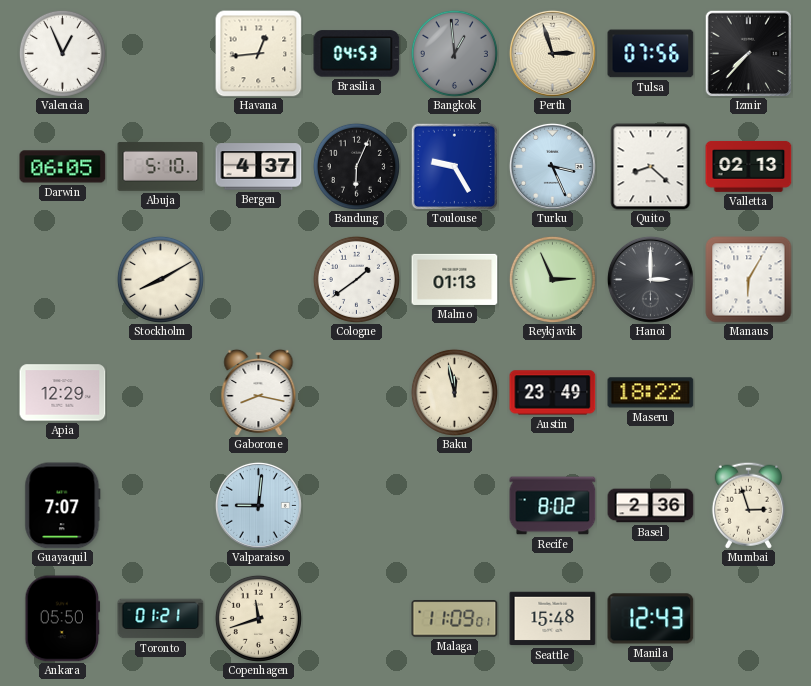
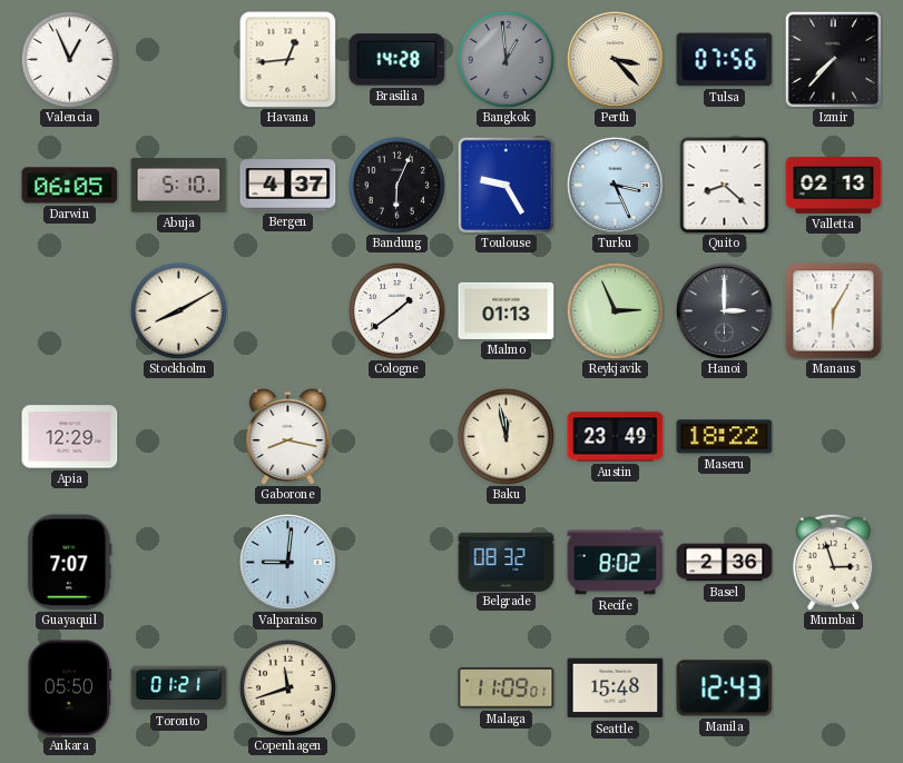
Brasilia: 04:53 -> 14:28 (397, 60)
Perth: 2:57 -> 3:23 (615, 59)
Belgrade: none -> 08:32 (507, 562)
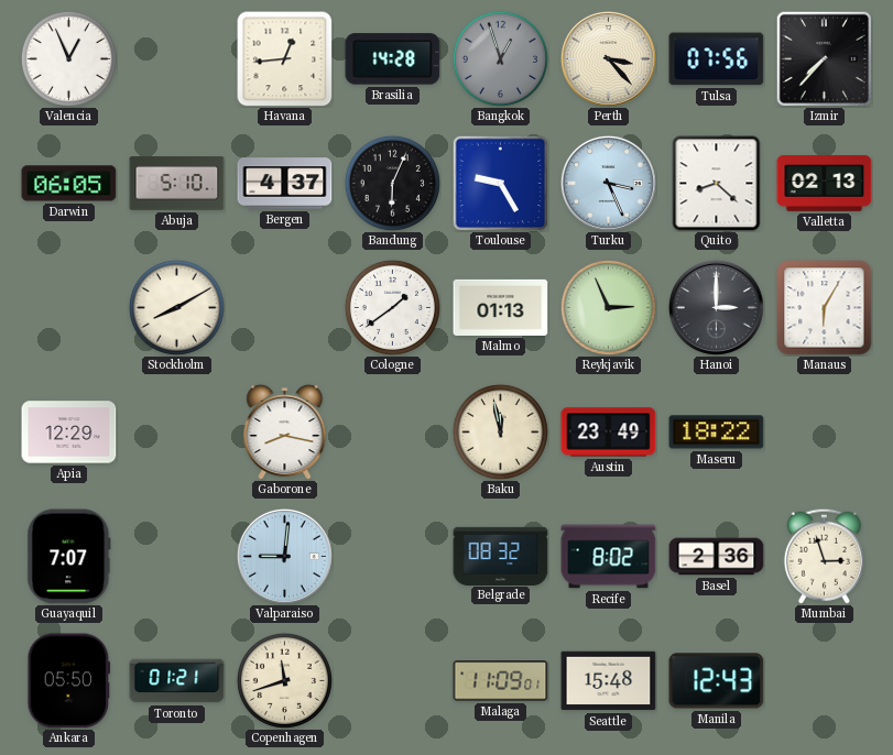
Bangkok: 12:59 -> 12:57 (500, 58)
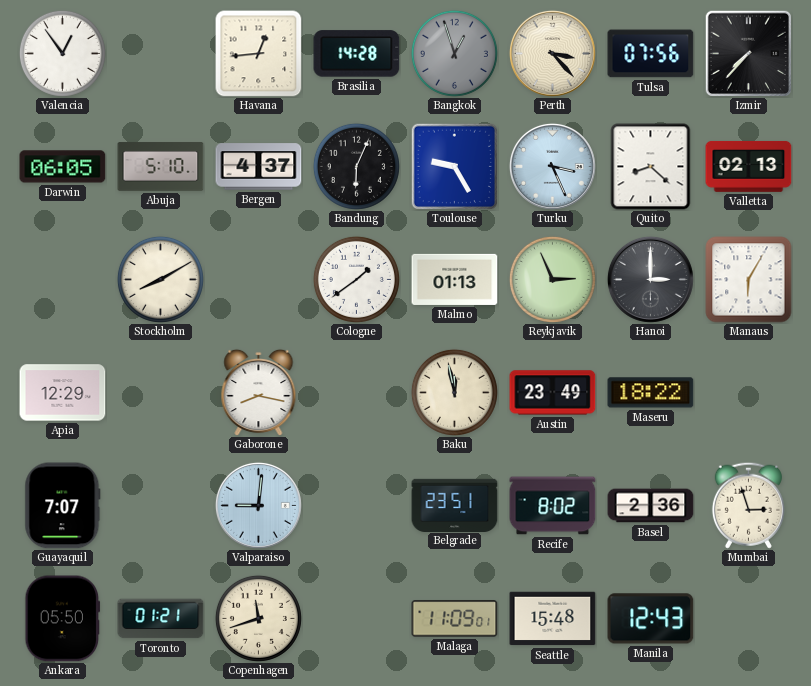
Valencia: 12:56 -> 12:54 (62, 53)
Belgrade: 08:32 -> 23:51 (455, 505)
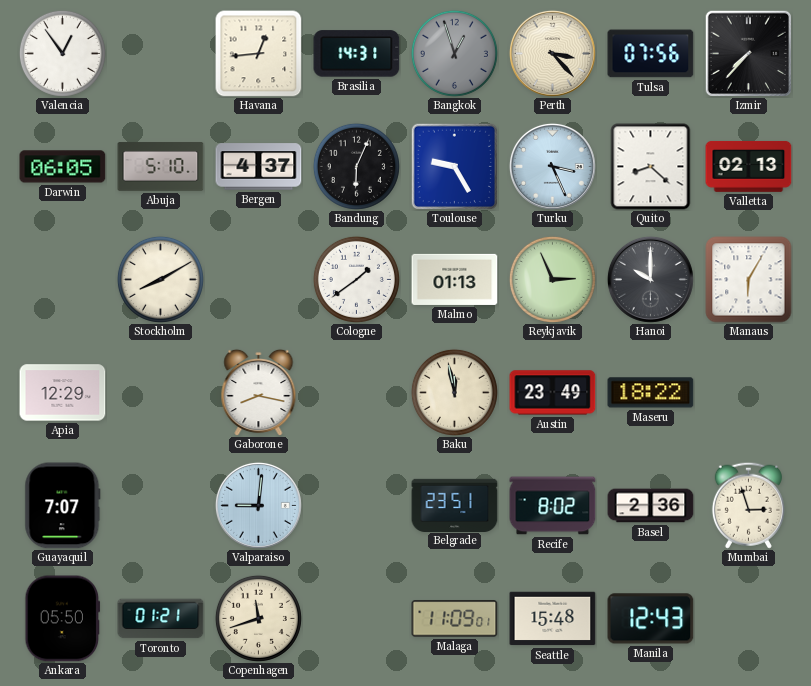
Brasilia: 14:28 -> 14:31 (357, 54)
Hanoi: 3:00 -> 10:00 (650, 279)
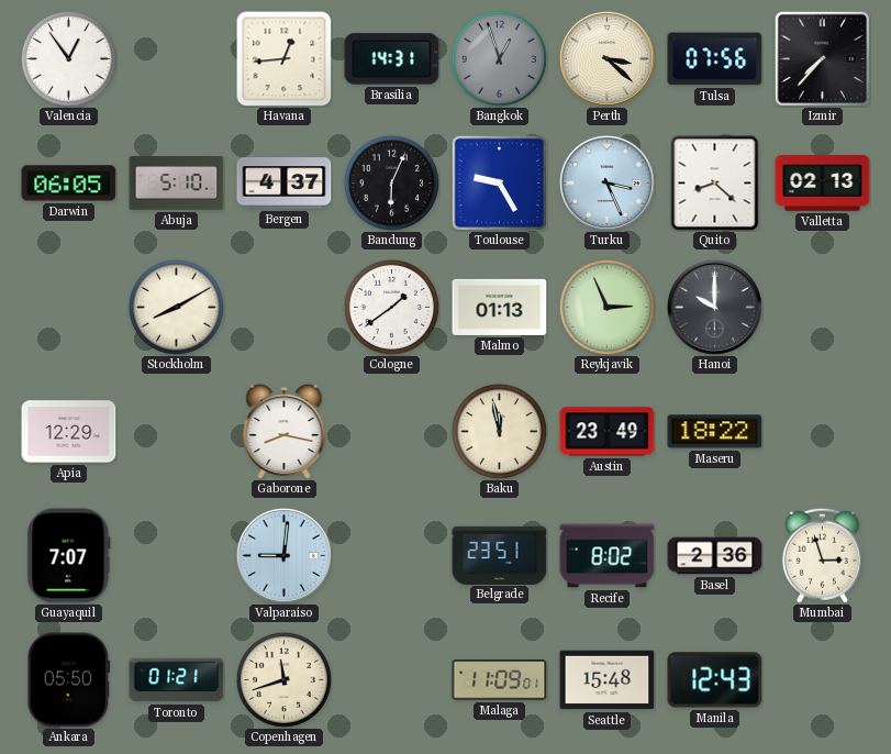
Perth: 3:23 -> 3:22 (606, 58)
Manaus: 6:05 -> none (749, 280)
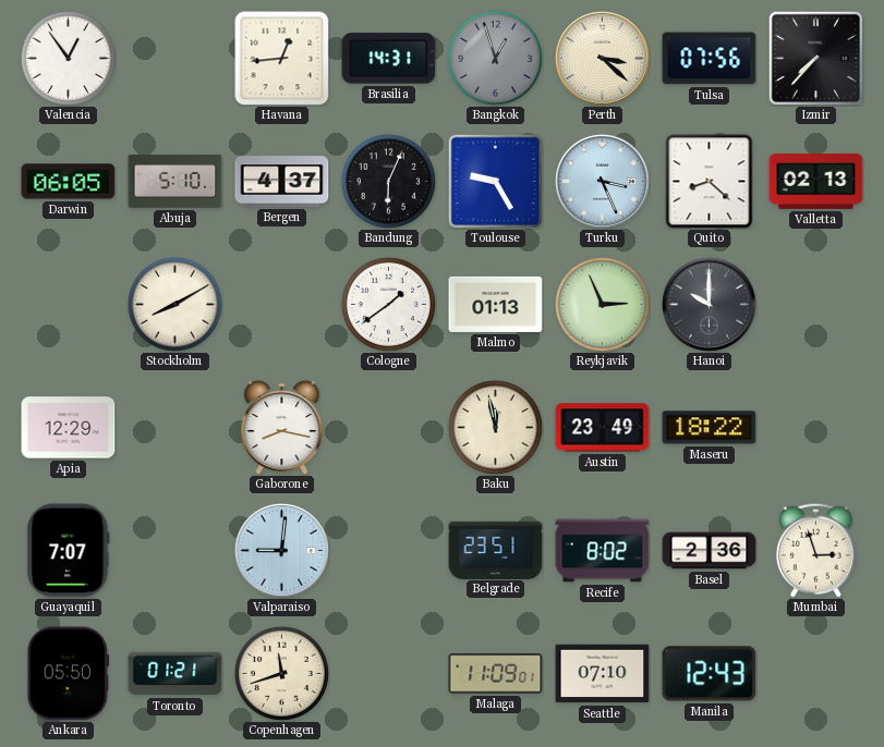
Seattle: 15:48 -> 07:10 (603, 674)
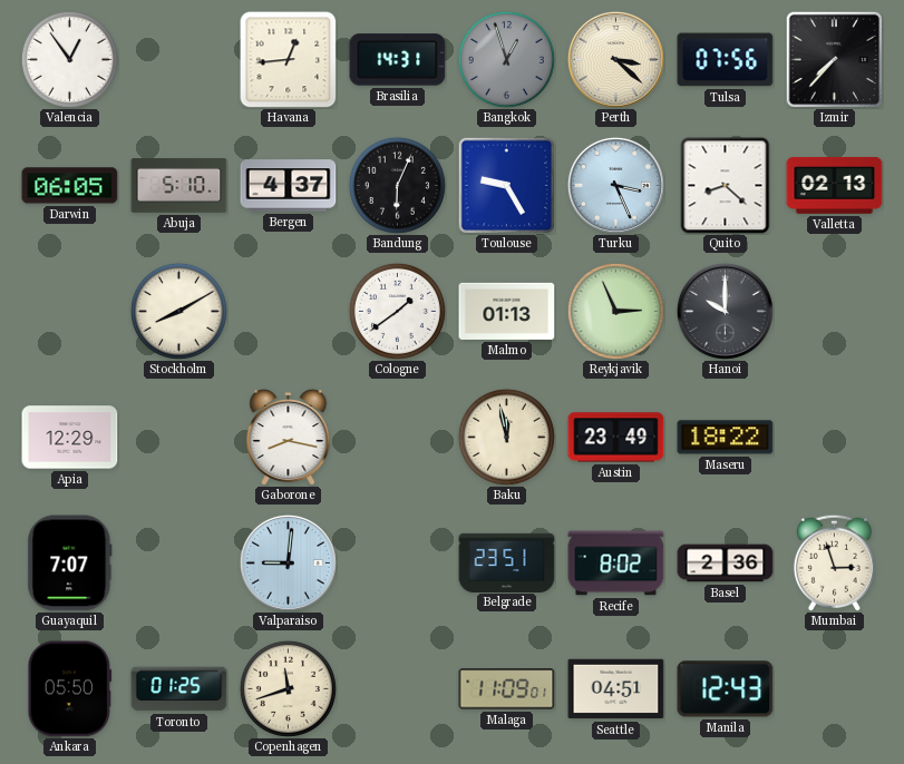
Toronto: 01:21 -> 01:25 (179, 689)
Seattle: 07:10 -> 04:51 (616, 689)
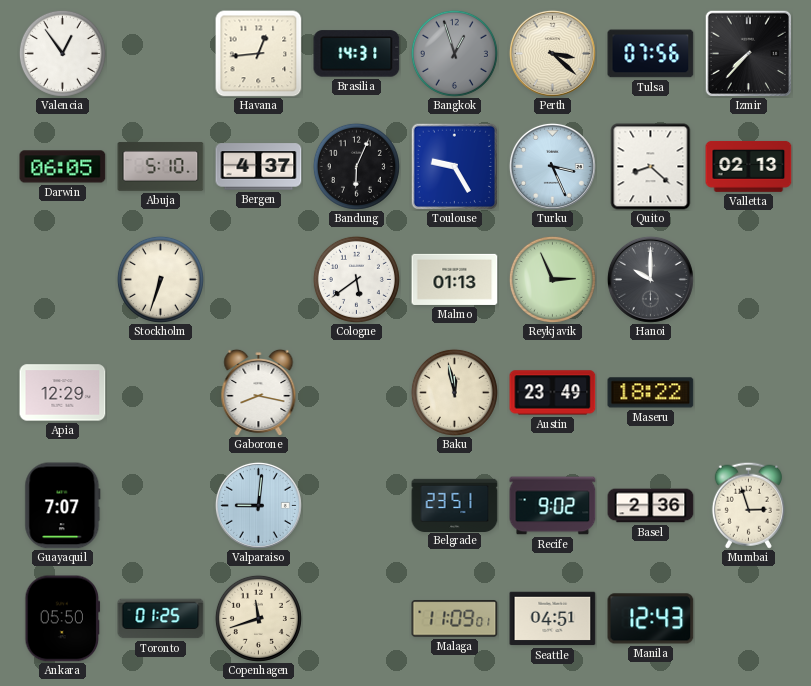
Stockholm: 8:10 -> 6:33 (160, 279)
Cologne: 1:39 -> 5:39 (356, 279)
Recife: 8:02 -> 9:02 (553, 506)
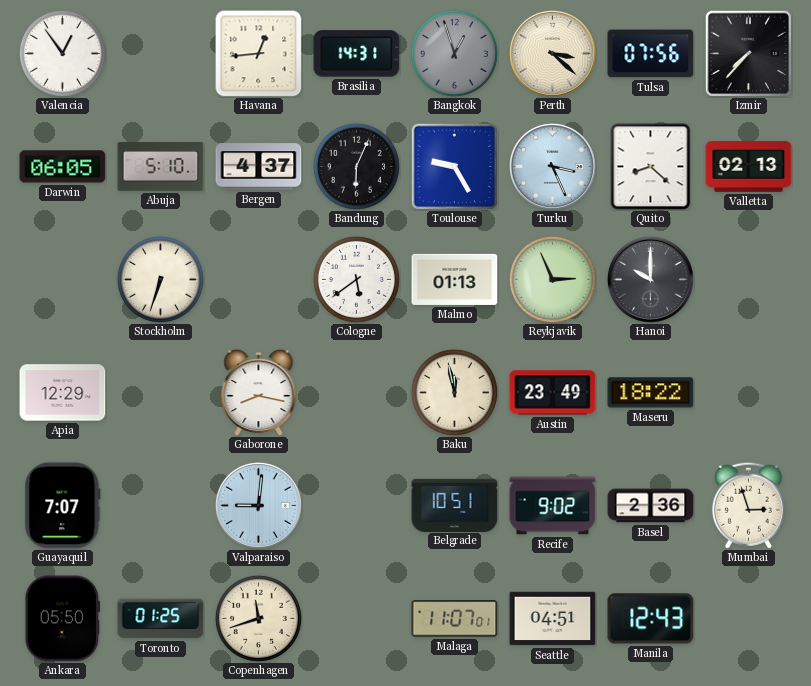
Belgrade: 23:51 -> 10:51 (455, 505)
Malaga: 11:09 -> 11:07 (455, 619)
